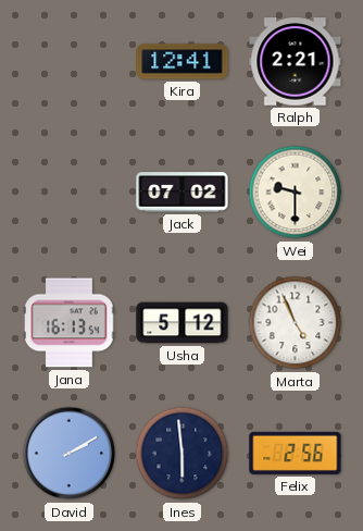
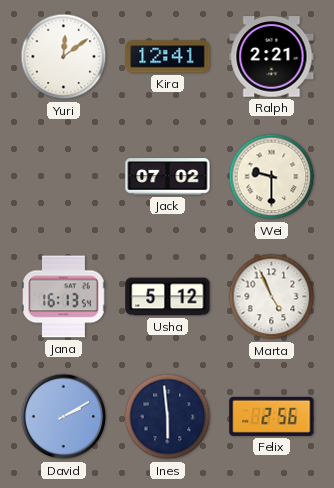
Yuri: none -> 12:09 (64, 57)
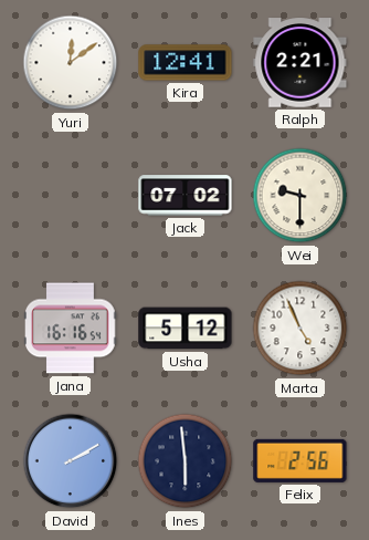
Jana: 16:13 -> 16:16 (71, 329)
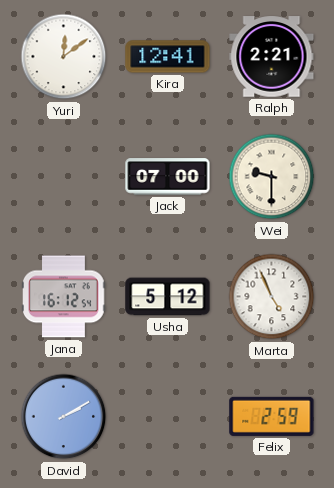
Jack: 07:02 -> 07:00 (168, 177)
Jana: 16:16 -> 16:12 (64, 297)
Ines: 5:59 -> none (186, 461)
Felix: 2:56 -> 2:59 (272, 416)
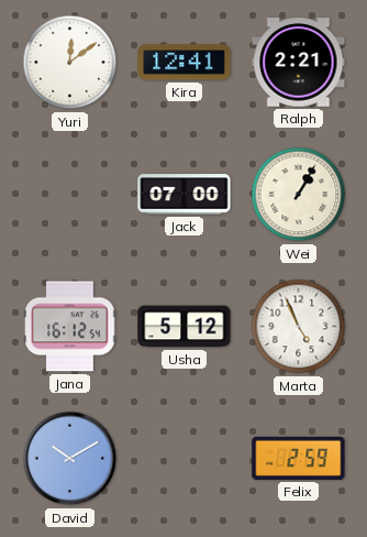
Wei: 9:30 -> 1:05 (299, 195)
David: 2:10 -> 10:10 (70, 459)
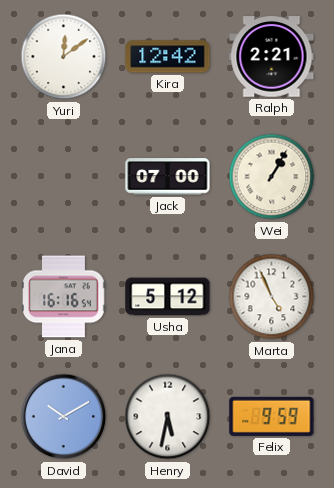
Kira: 12:41 -> 12:42 (168, 57)
Jana: 16:12 -> 16:16 (64, 297)
Henry: none -> 5:32 (168, 417)
Felix: 2:59 -> 9:59 (272, 416)
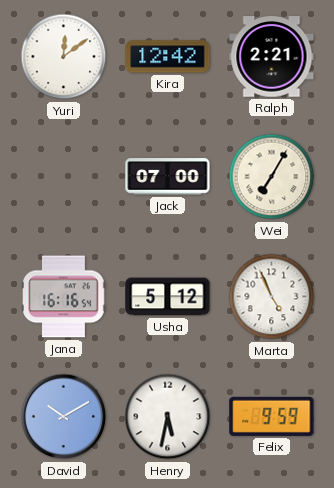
Wei: 1:05 -> 7:05 (272, 177)
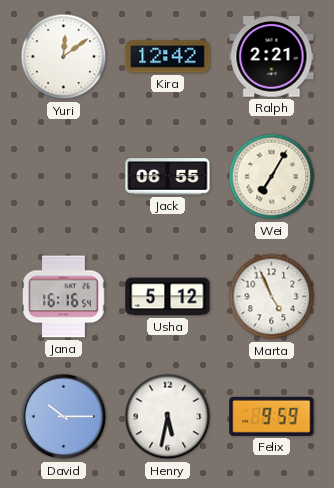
Jack: 07:00 -> 06:55 (168, 177)
David: 10:10 -> 10:15 (64, 417)
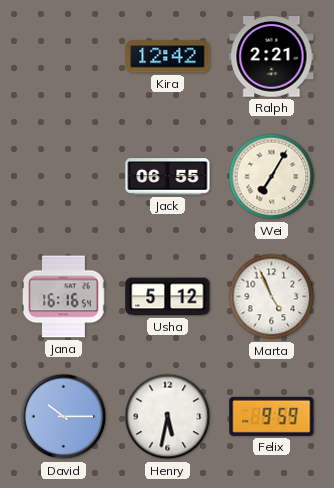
Yuri: 12:09 -> none (64, 57)
